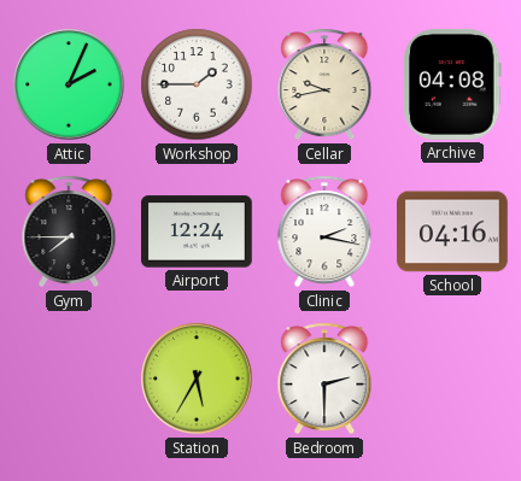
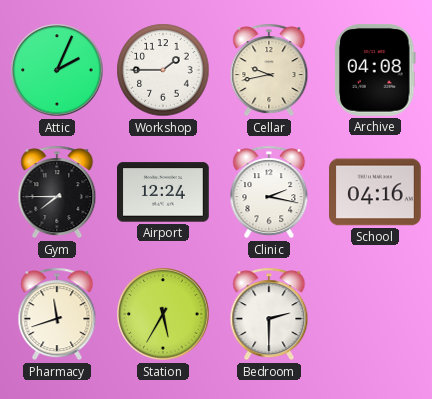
Pharmacy: none -> 11:42 (57, 314)
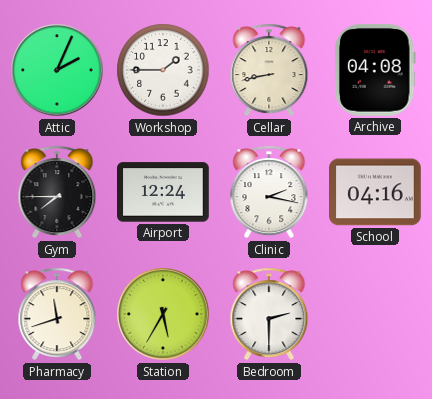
Cellar: 9:43 -> 8:43 (269, 70)
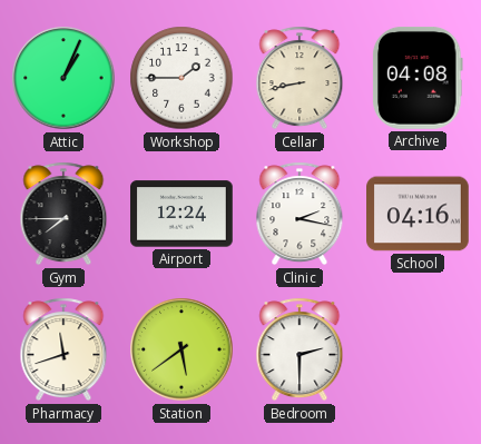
Attic: 2:04 -> 1:04 (63, 78)
Station: 5:35 -> 5:39 (181, 349)
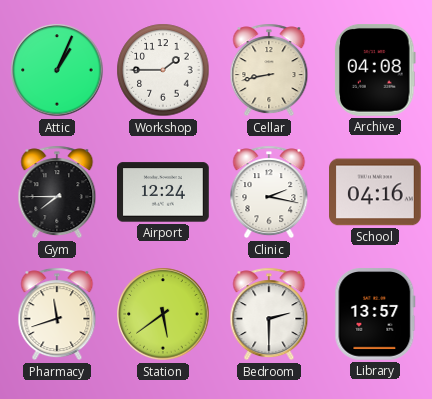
Library: none -> 13:57 (375, 315)
